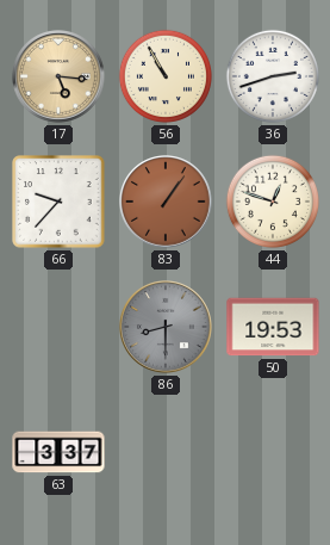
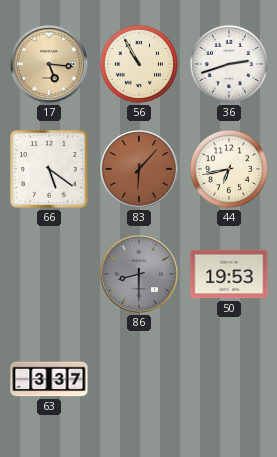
66: 9:37 -> 5:21 (49, 169)
83: 1:06 -> 6:07 (140, 170)
44: 12:48 -> 6:43 (229, 169)
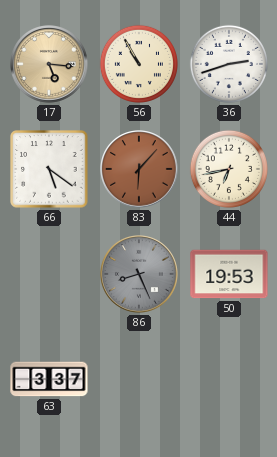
86: 8:30 -> 8:26 (140, 275)
